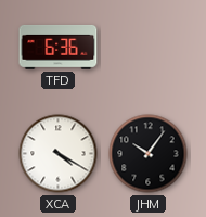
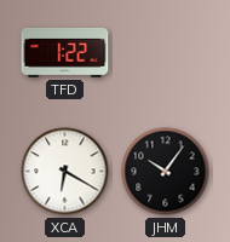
TFD: 6:36 -> 1:22 (65, 52)
XCA: 4:20 -> 6:20 (65, 172)
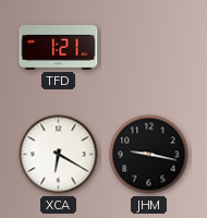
TFD: 1:22 -> 1:21 (59, 47)
JHM: 10:06 -> 9:17 (149, 155)
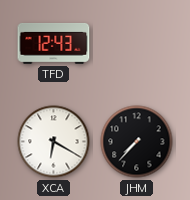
TFD: 1:21 -> 12:43 (54, 43)
JHM: 9:17 -> 7:37 (137, 142)
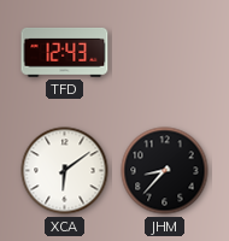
XCA: 6:20 -> 6:09 (65, 171)
JHM: 7:37 -> 8:37 (165, 171)
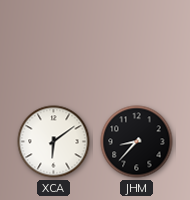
TFD: 12:43 -> none (65, 52)
